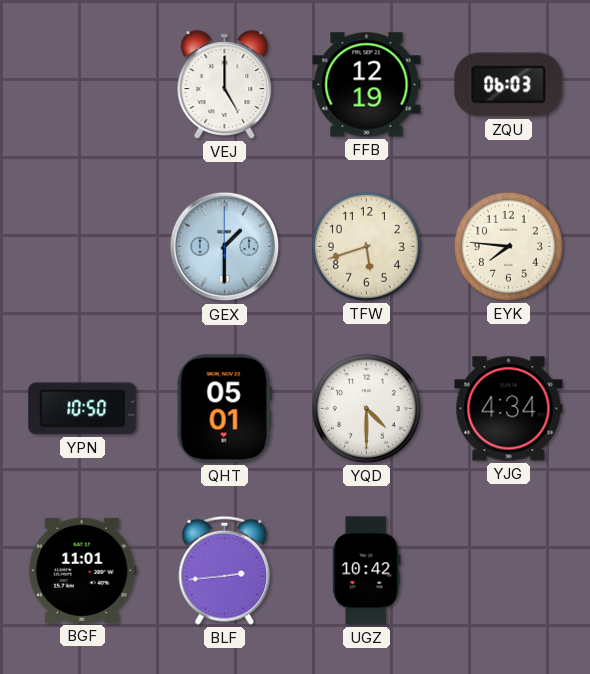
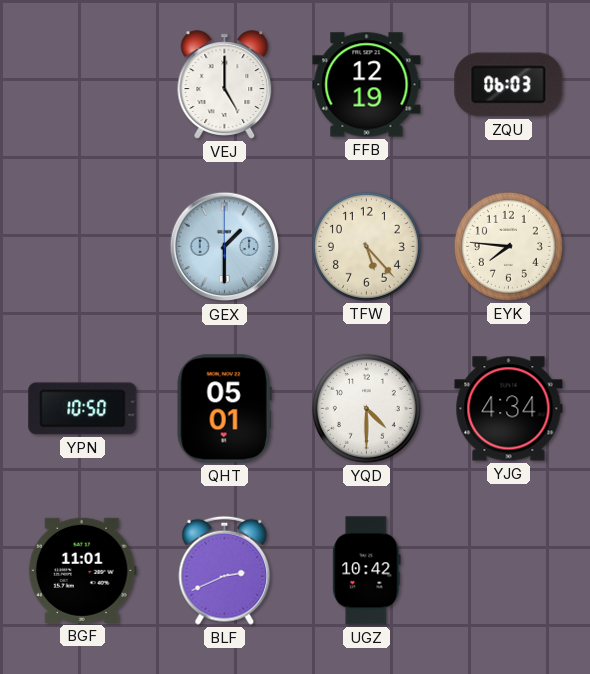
TFW: 5:42 -> 5:23 (366, 246)
BLF: 2:44 -> 2:41 (225, 570)
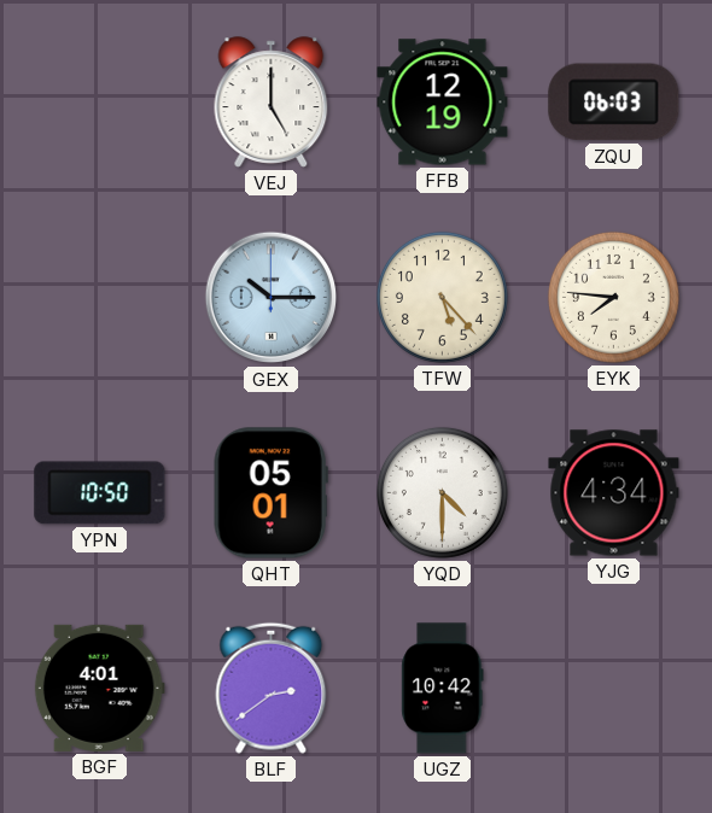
GEX: 1:30 -> 10:15 (272, 298)
BGF: 11:01 -> 4:01 (99, 688)
BLF: 2:41 -> 2:39 (272, 688)
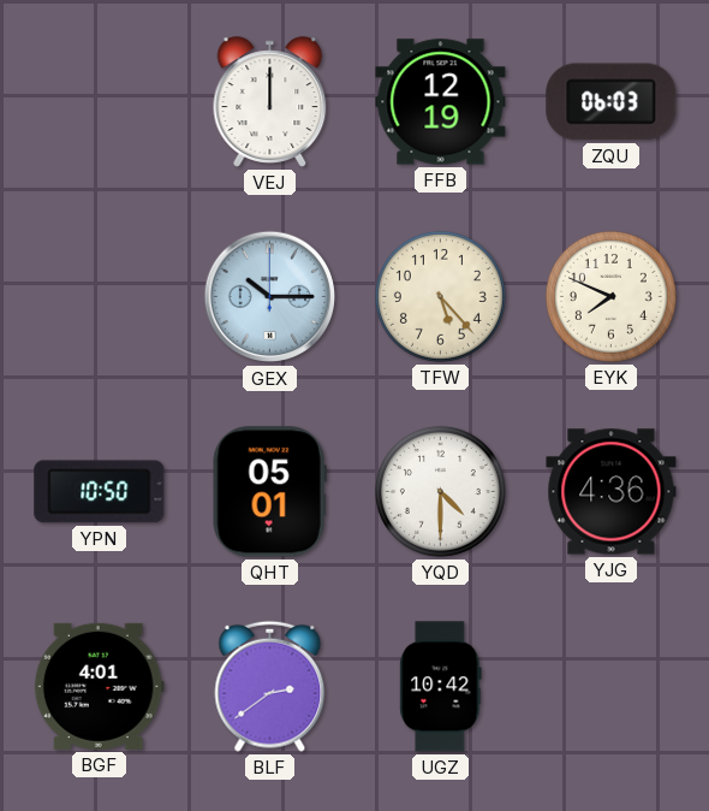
VEJ: 5:00 -> 12:00 (270, 102)
EYK: 7:46 -> 7:49 (610, 296)
YJG: 4:34 -> 4:36 (612, 492)
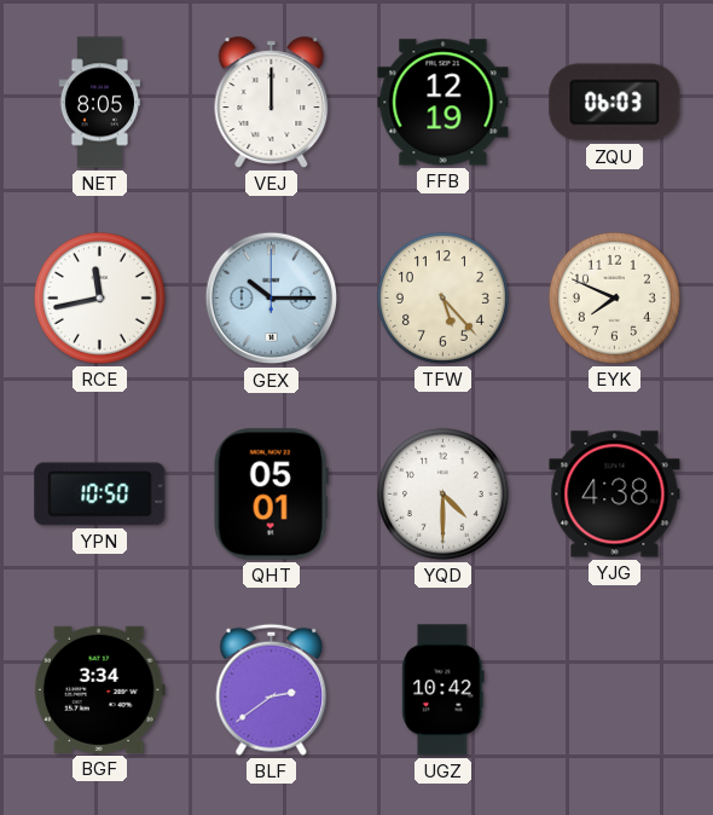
NET: none -> 8:05 (99, 103)
RCE: none -> 11:43 (99, 297)
YJG: 4:36 -> 4:38 (615, 495)
BGF: 4:01 -> 3:34 (99, 689)
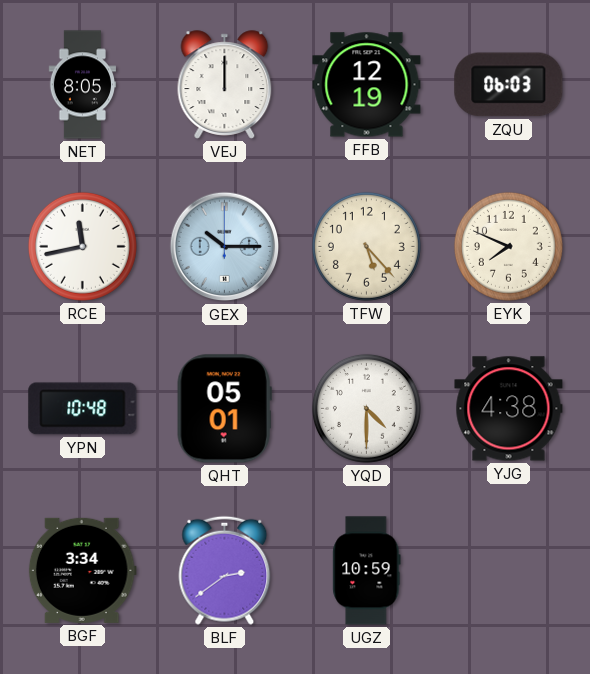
YPN: 10:50 -> 10:48 (83, 409)
UGZ: 10:42 -> 10:59 (367, 571)
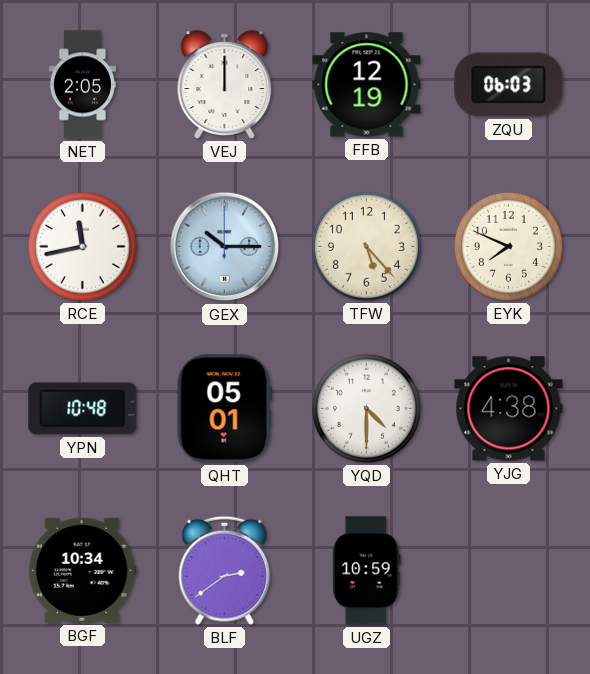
NET: 8:05 -> 2:05 (82, 85)
BGF: 3:34 -> 10:34 (82, 570)
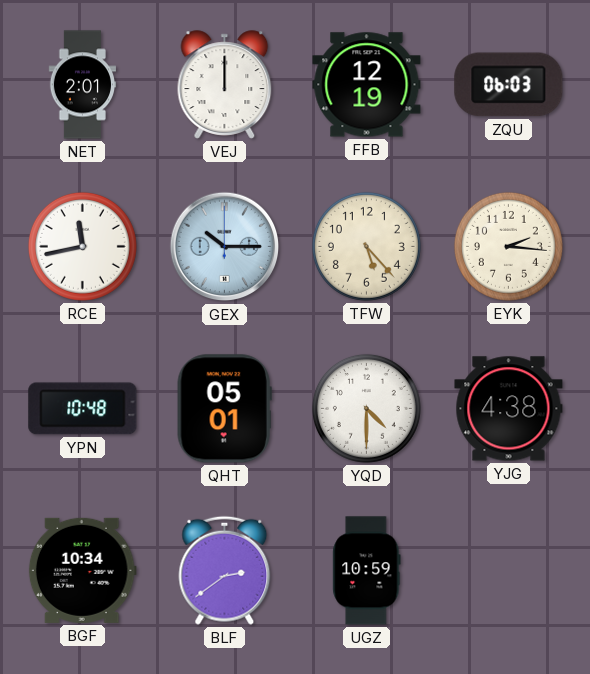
NET: 2:05 -> 2:01 (82, 85)
EYK: 7:49 -> 2:16 (508, 246)
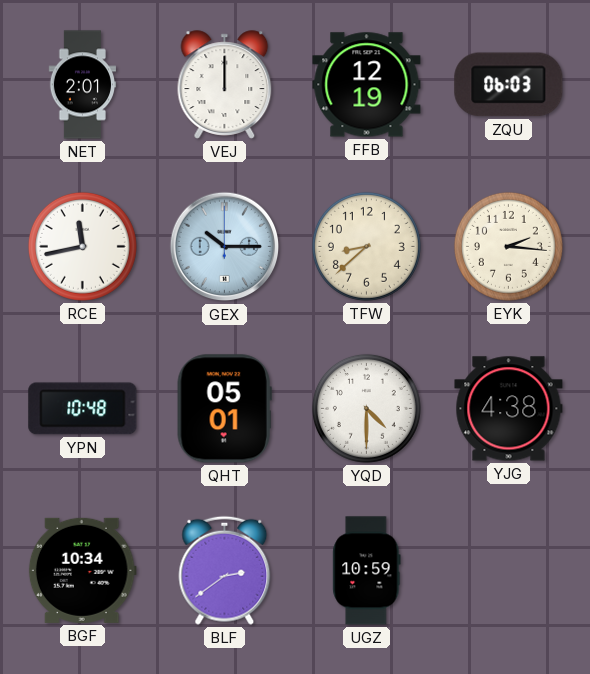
TFW: 5:23 -> 8:38 (366, 246)
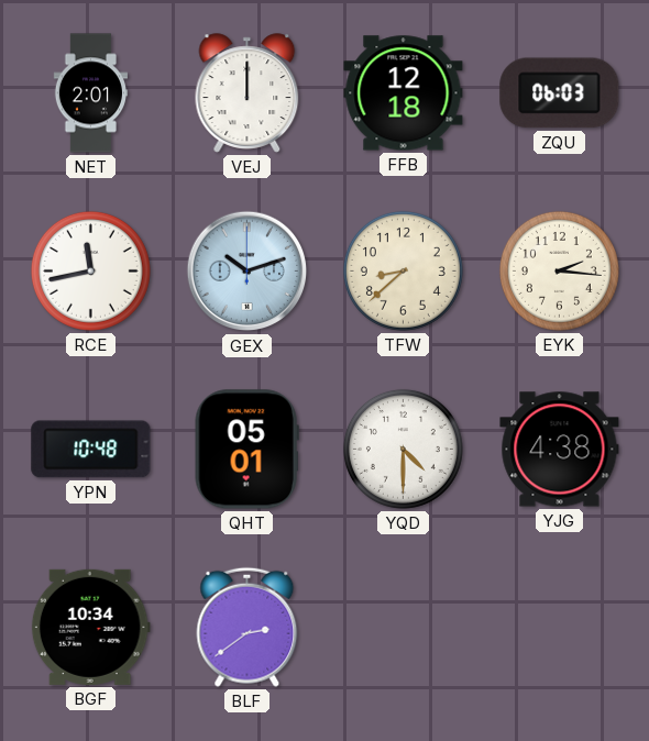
FFB: 12:19 -> 12:18 (404, 93)
GEX: 10:15 -> 10:12 (248, 272)
UGZ: 10:59 -> none (367, 571)
